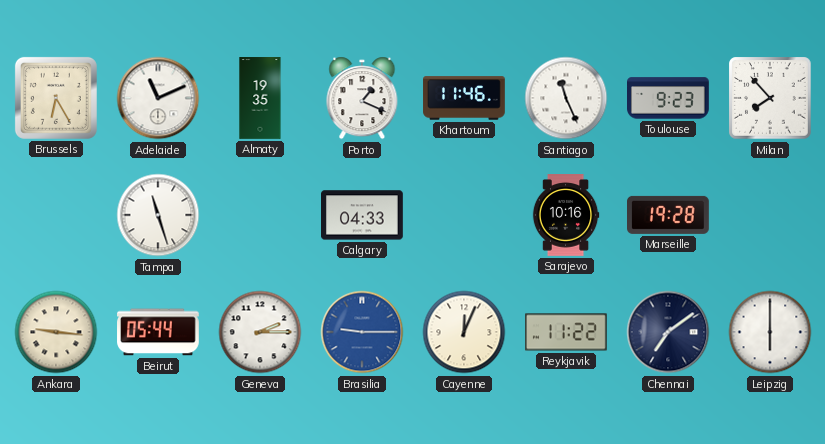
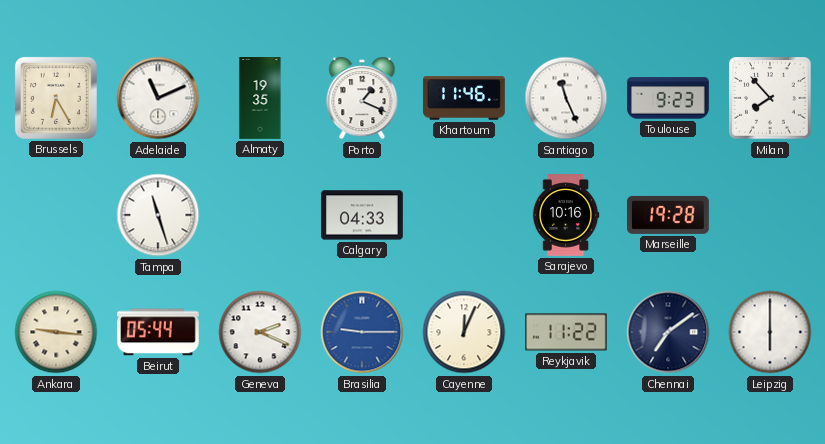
Geneva: 2:15 -> 2:19 (260, 332)
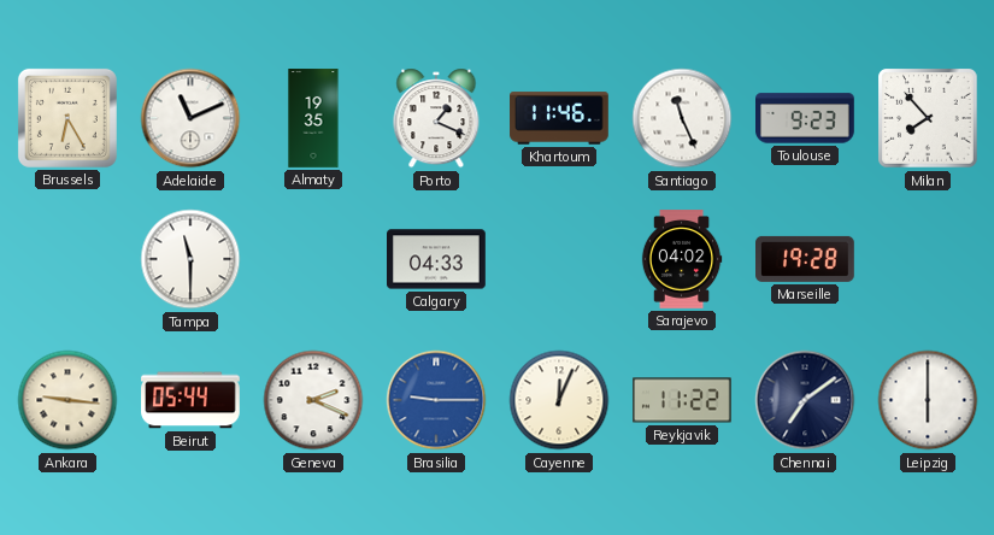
Tampa: 11:27 -> 11:30 (190, 259)
Sarajevo: 10:16 -> 04:02 (682, 259)
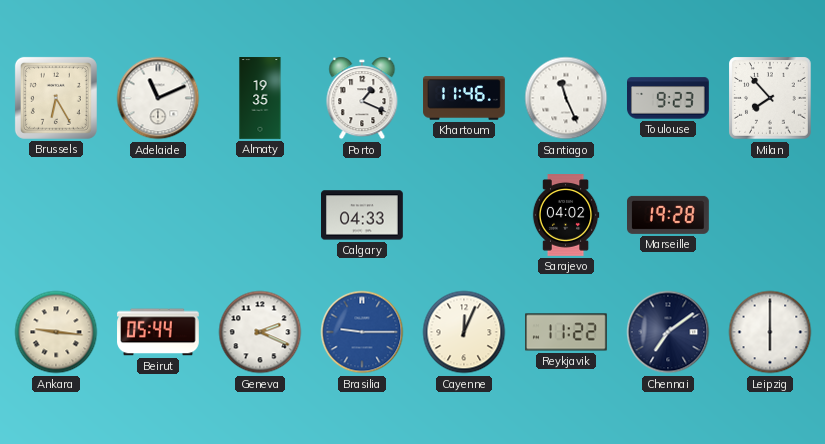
Tampa: 11:30 -> none (190, 259)
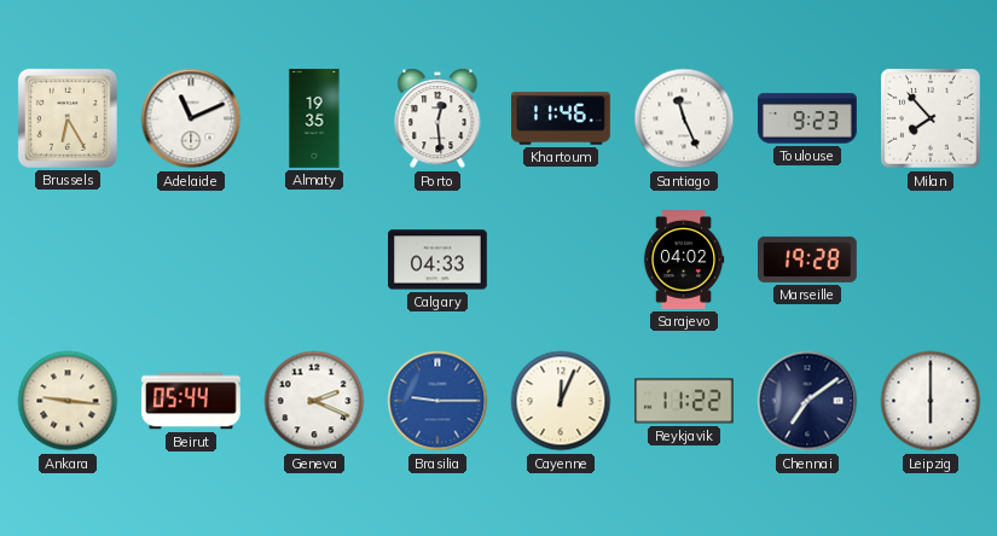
Porto: 1:19 -> 12:29 (437, 118)
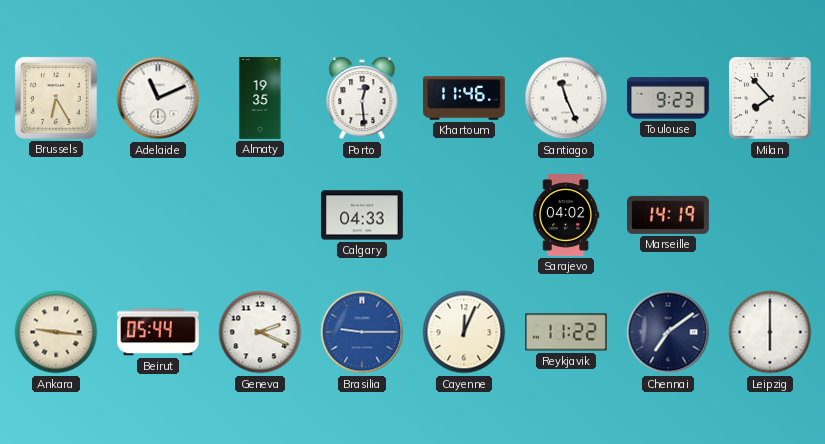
Marseille: 19:28 -> 14:19 (669, 215)
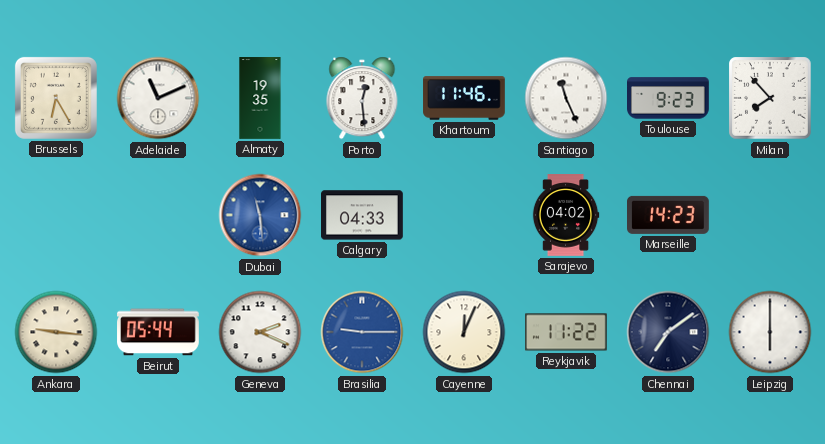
Dubai: none -> 11:29 (260, 215)
Marseille: 14:19 -> 14:23 (669, 215)
